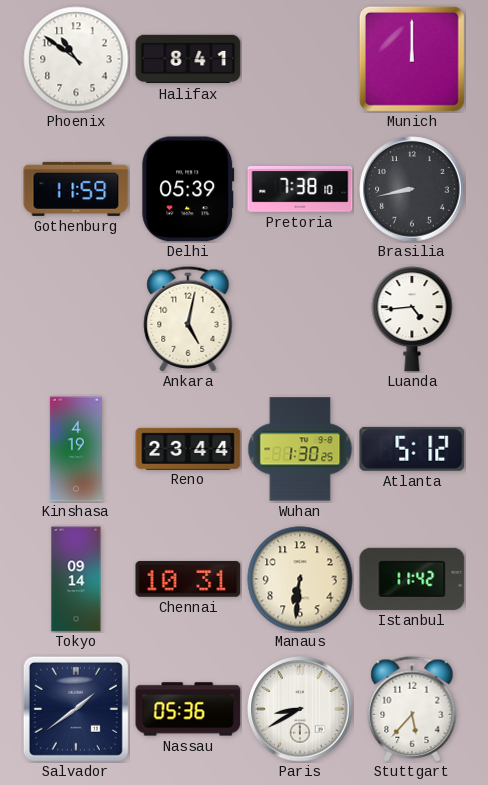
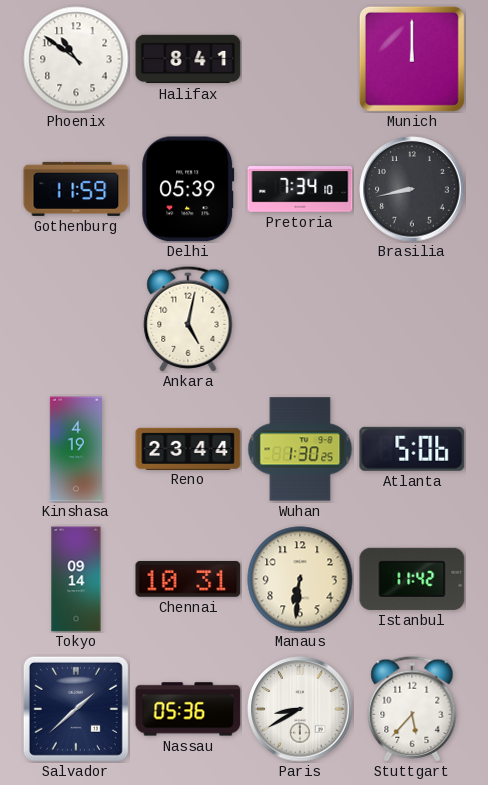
Pretoria: 7:38 -> 7:34 (300, 190)
Luanda: 4:44 -> none (412, 319)
Atlanta: 5:12 -> 5:06 (412, 449)
Salvador: 1:39 -> 1:38 (76, 709)
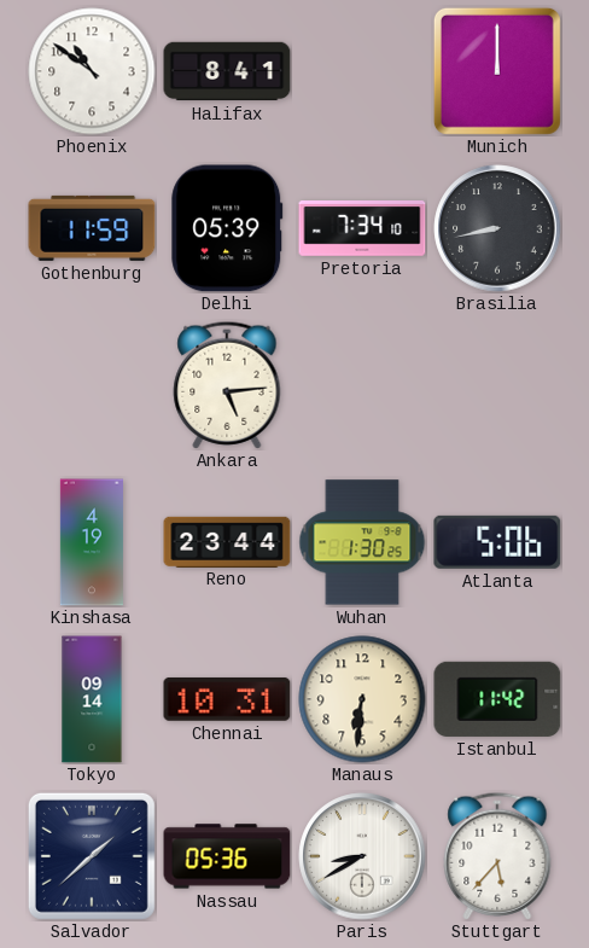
Ankara: 5:02 -> 5:14 (227, 385)
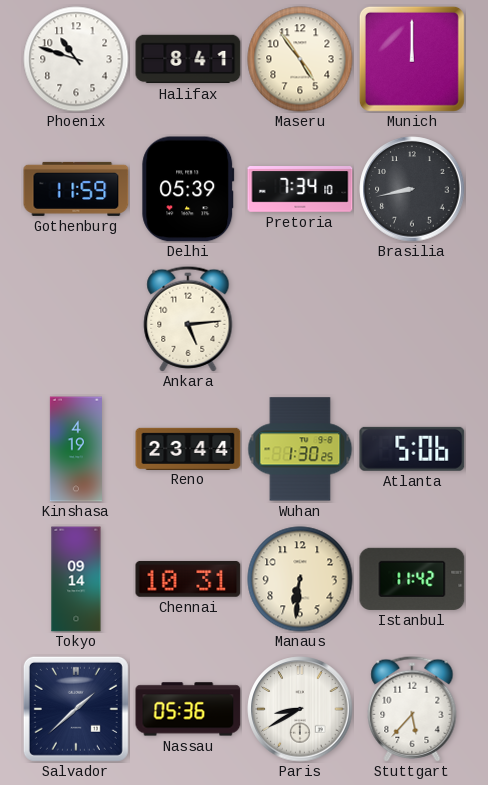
Phoenix: 10:51 -> 10:48 (76, 59)
Maseru: none -> 4:54 (300, 59)
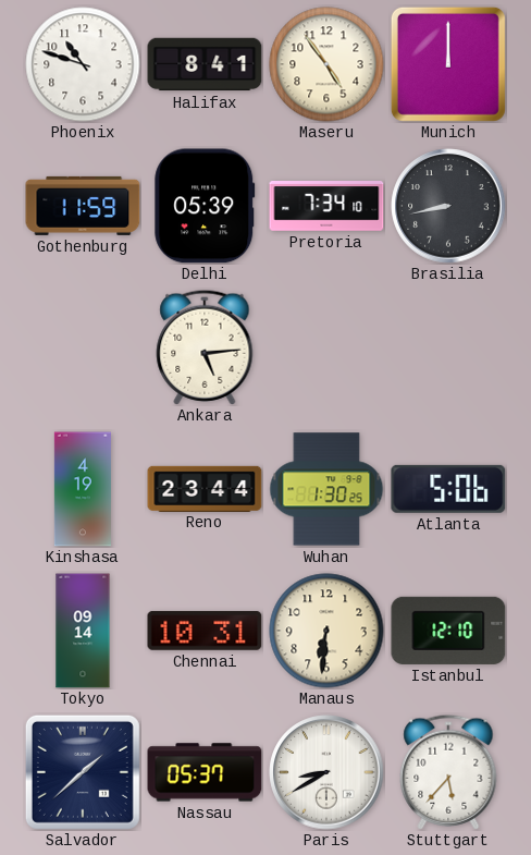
Istanbul: 11:42 -> 12:10 (448, 631)
Nassau: 05:36 -> 05:37 (205, 772)
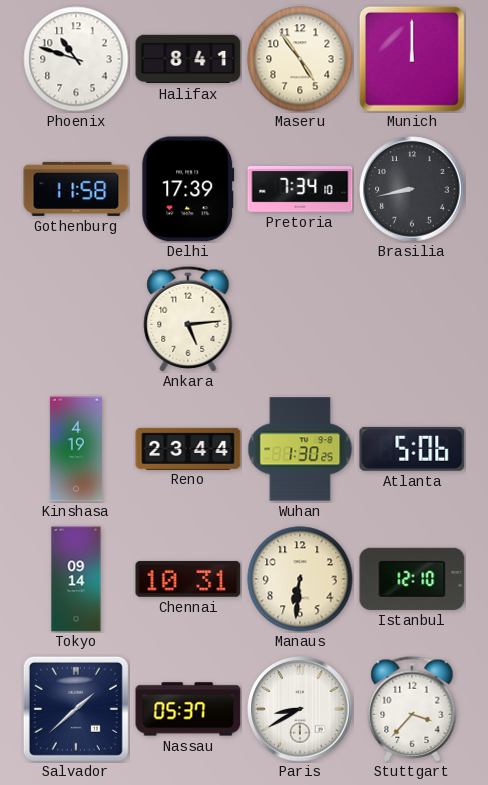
Gothenburg: 11:59 -> 11:58 (76, 189)
Delhi: 05:39 -> 17:39 (188, 189)
Stuttgart: 5:37 -> 3:37 (412, 709)
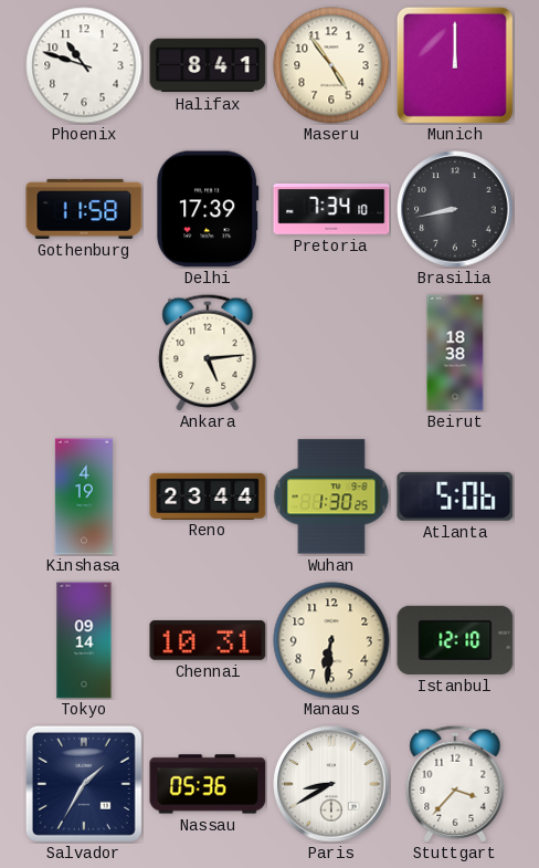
Beirut: none -> 18:38 (455, 353)
Salvador: 1:38 -> 1:35 (84, 784)
Nassau: 05:37 -> 05:36 (208, 784)
